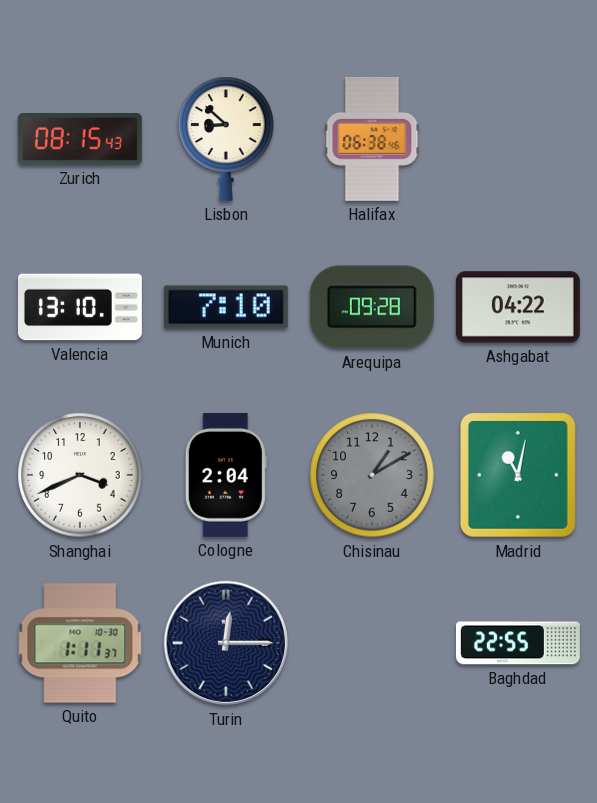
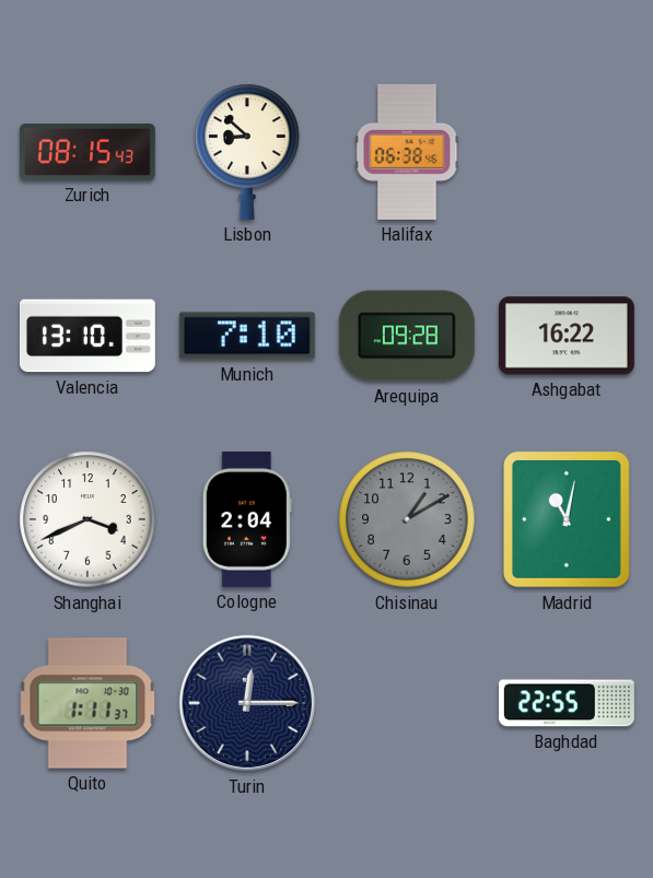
Ashgabat: 04:22 -> 16:22 (567, 336)
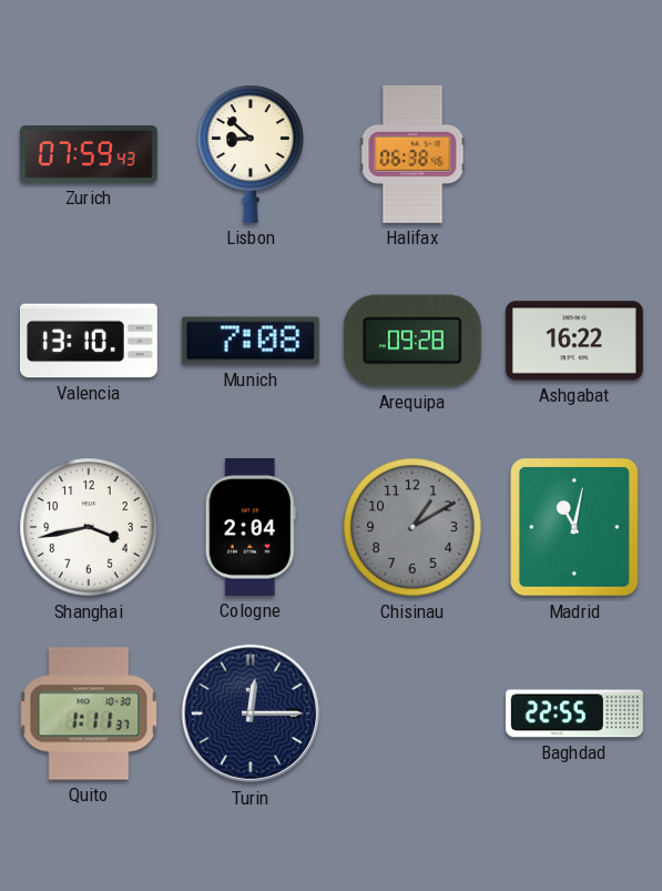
Zurich: 08:15 -> 07:59 (89, 155)
Munich: 7:10 -> 7:08 (251, 341)
Shanghai: 3:41 -> 3:43 (89, 527)
